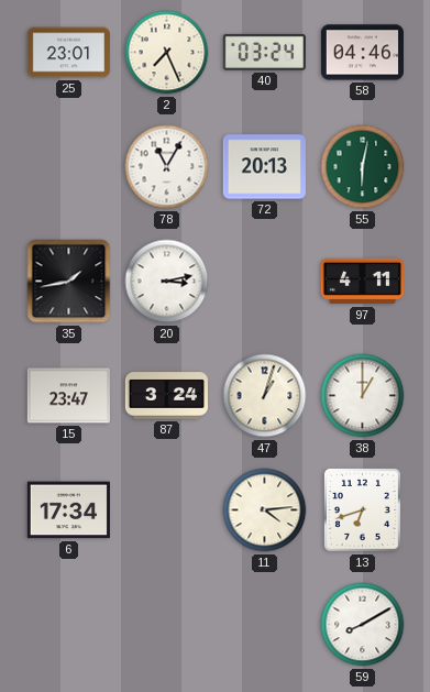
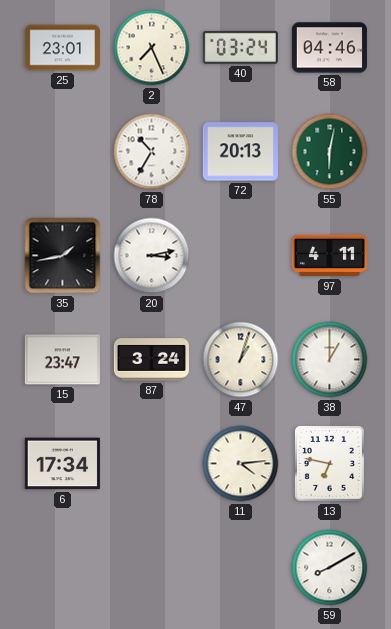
78: 11:05 -> 10:35 (152, 152)
13: 6:42 -> 6:47 (329, 463)
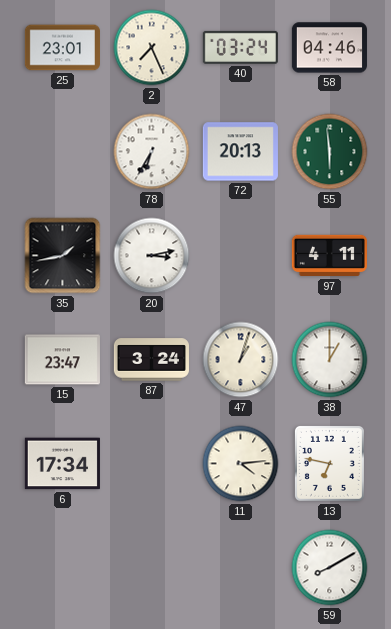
78: 10:35 -> 6:35 (152, 152)
55: 6:02 -> 5:59 (330, 152)
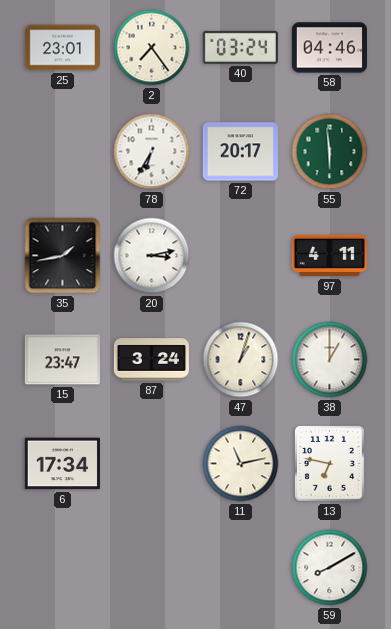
2: 7:26 -> 7:24 (152, 48)
72: 20:13 -> 20:17 (240, 152)
11: 4:14 -> 11:13 (241, 464)
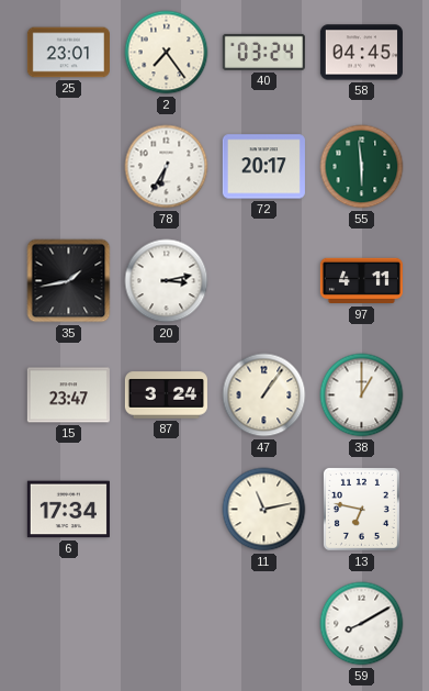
58: 04:46 -> 04:45 (361, 53)
47: 1:03 -> 1:06 (264, 395)
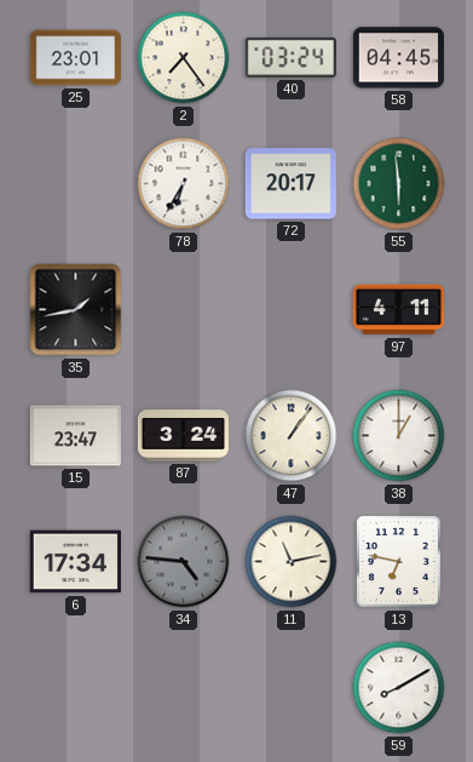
20: 3:13 -> none (167, 281)
34: none -> 4:46 (184, 562)
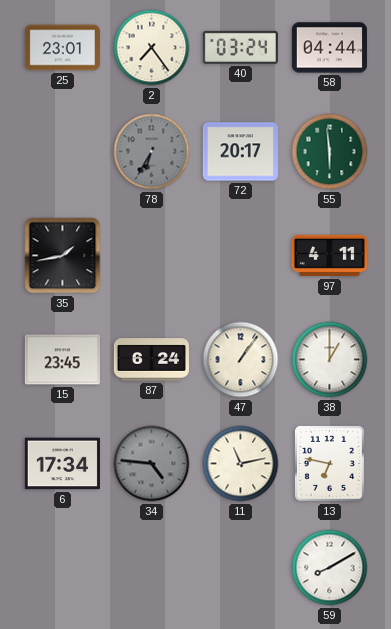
58: 04:45 -> 04:44 (329, 48)
78 dial: white -> grey (152, 152)
15: 23:47 -> 23:45 (62, 360)
87: 3:24 -> 6:24 (151, 360)
